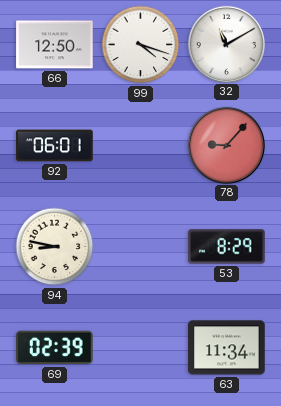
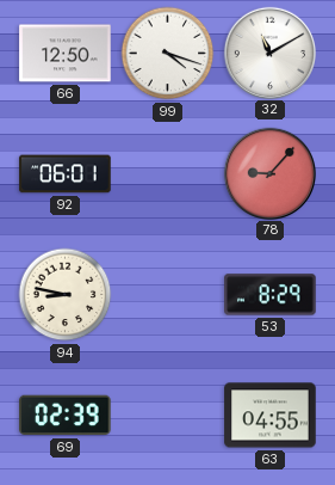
63: 11:34 -> 04:55 (271, 416)
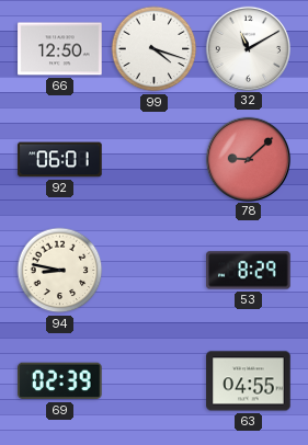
78: 9:07 -> 9:08 (248, 159)
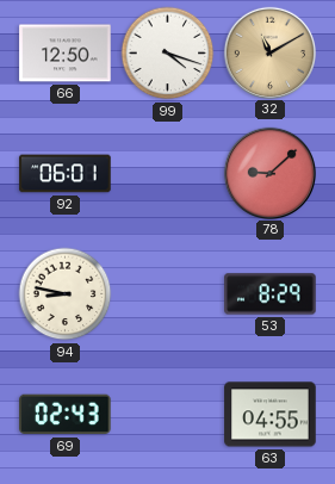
32 dial: white -> champagne (269, 52)
69: 02:39 -> 02:43 (66, 415)
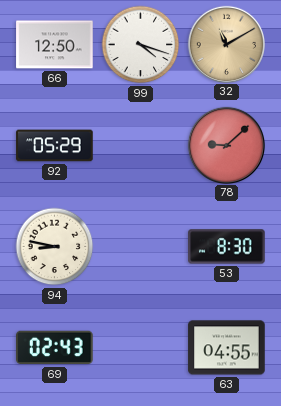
92: 06:01 -> 05:29 (55, 146)
53: 8:29 -> 8:30 (227, 247)
